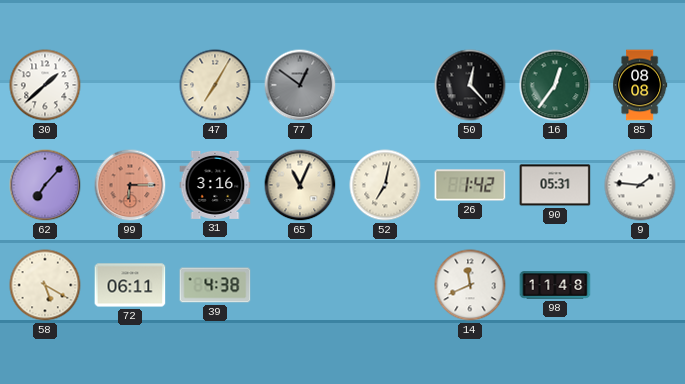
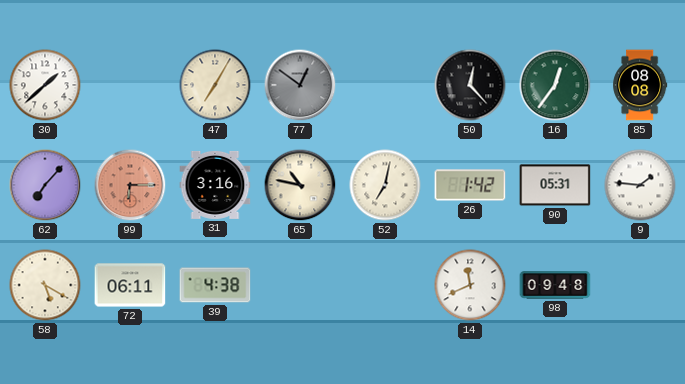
65: 11:04 -> 10:47 (300, 185)
98: 11:48 -> 09:48 (555, 285)
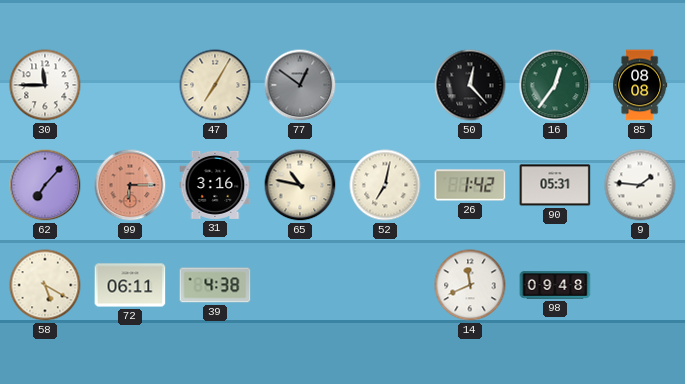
30: 1:38 -> 11:45 (45, 85)
